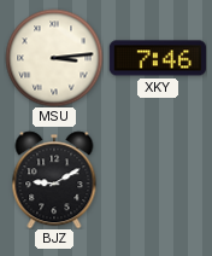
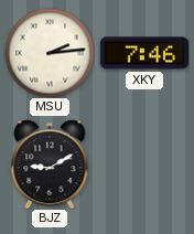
MSU: 3:14 -> 2:14 (50, 53)
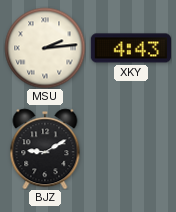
XKY: 7:46 -> 4:43 (130, 48)
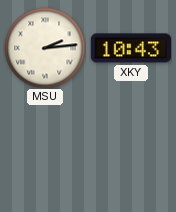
XKY: 4:43 -> 10:43 (130, 48)
BJZ: 9:10 -> none (45, 149)
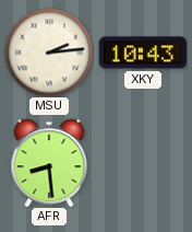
AFR: none -> 8:29 (49, 163)
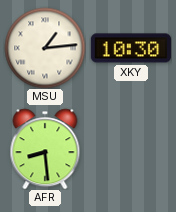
MSU: 2:14 -> 1:14 (45, 48)
XKY: 10:43 -> 10:30 (130, 48)
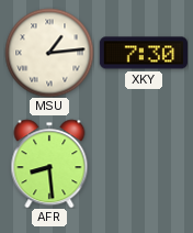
XKY: 10:30 -> 7:30 (143, 53)
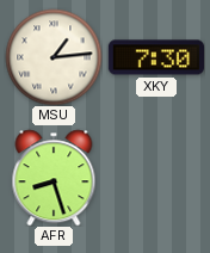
AFR: 8:29 -> 8:27 (54, 178)
